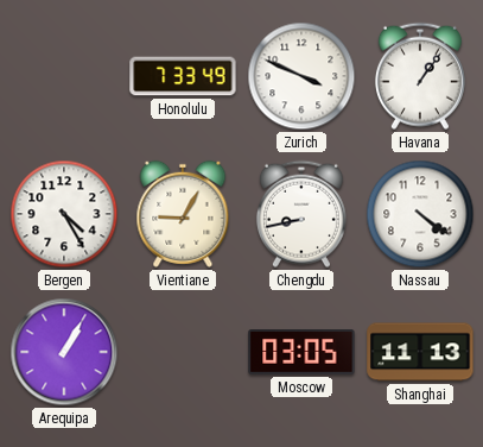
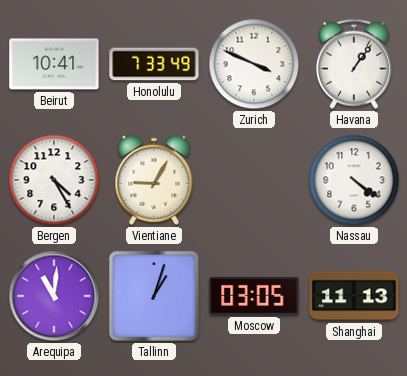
Beirut: none -> 10:41 (54, 64)
Chengdu: 8:43 -> none (301, 214)
Arequipa: 1:05 -> 11:01 (54, 296)
Tallinn: none -> 1:03 (154, 296)
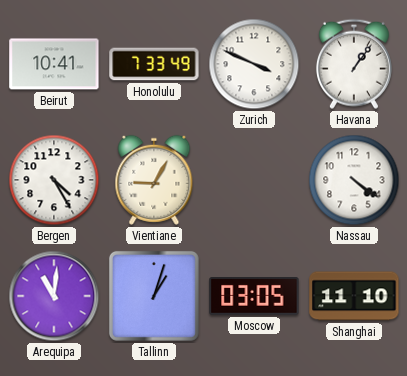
Shanghai: 11:13 -> 11:10 (354, 296)
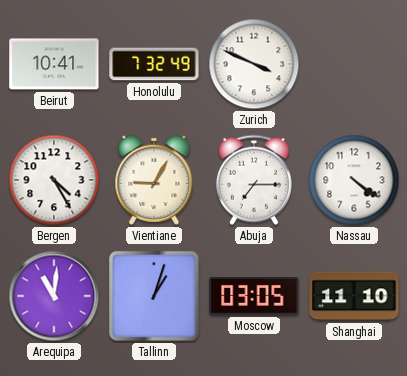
Honolulu: 7:33 -> 7:32 (154, 64)
Havana: 1:06 -> none (354, 64)
Abuja: none -> 7:15 (254, 180)
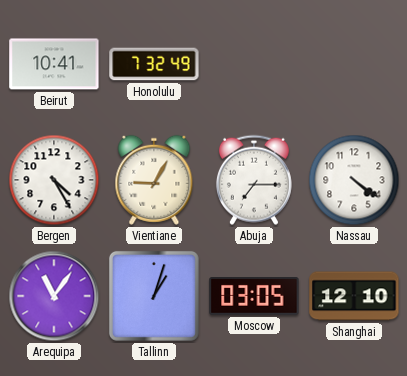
Zurich: 3:49 -> none (254, 64)
Arequipa: 11:01 -> 11:06 (54, 296)
Shanghai: 11:10 -> 12:10 (354, 296)
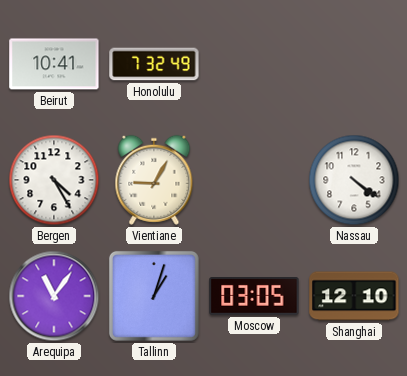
Abuja: 7:15 -> none (254, 180)
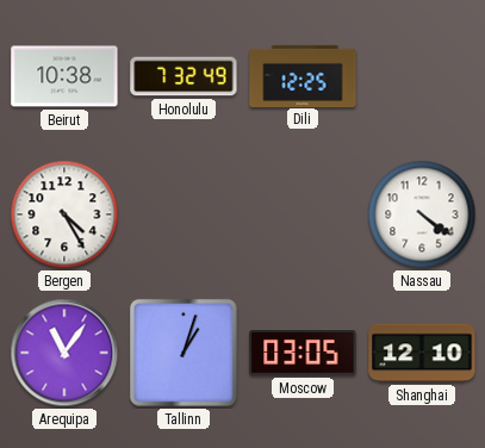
Beirut: 10:41 -> 10:38 (64, 76)
Dili: none -> 12:25 (303, 75)
Vientiane: 9:05 -> none (154, 180)
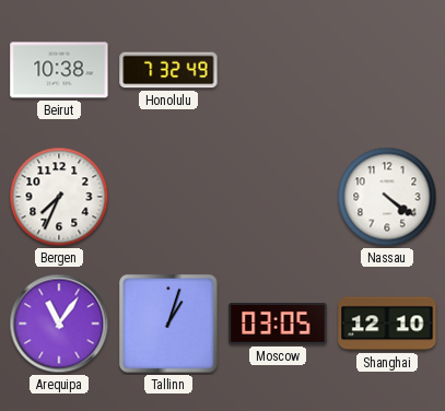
Dili: 12:25 -> none (303, 75)
Bergen: 4:25 -> 7:34 (59, 197)
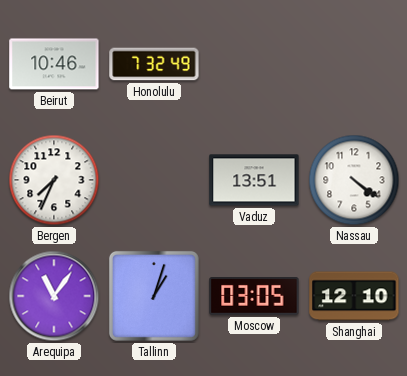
Beirut: 10:38 -> 10:46 (54, 64)
Vaduz: none -> 13:51 (254, 180)
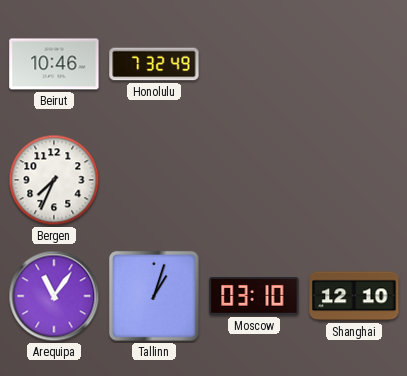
Vaduz: 13:51 -> none (254, 180)
Nassau: 4:21 -> none (354, 180)
Moscow: 03:05 -> 03:10 (254, 297)
